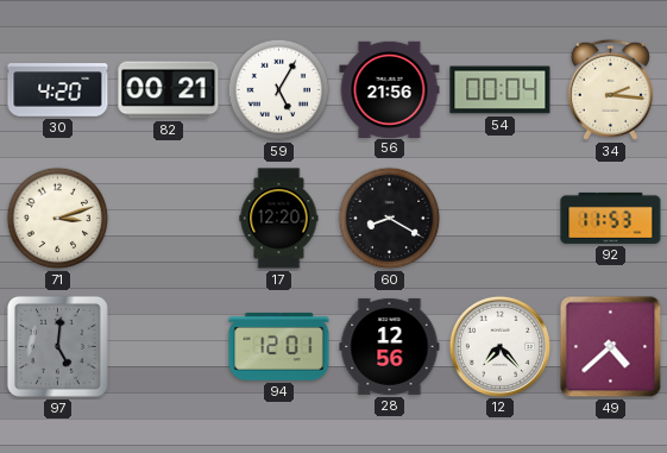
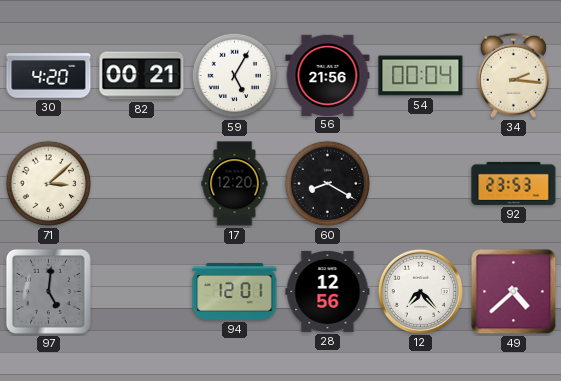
71: 3:12 -> 3:08 (49, 184)
92: 11:53 -> 23:53 (514, 183)
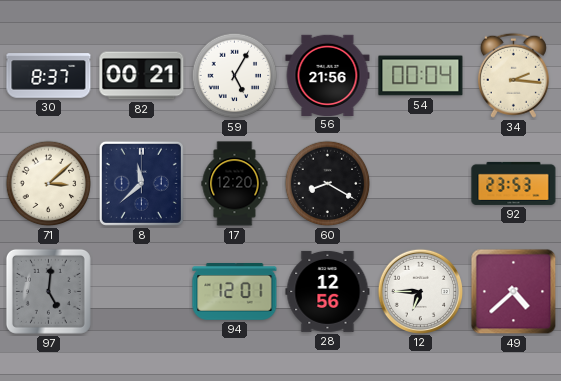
30: 4:20 -> 8:37 (49, 76)
8: none -> 11:38 (141, 183)
12: 7:23 -> 6:45 (420, 291)
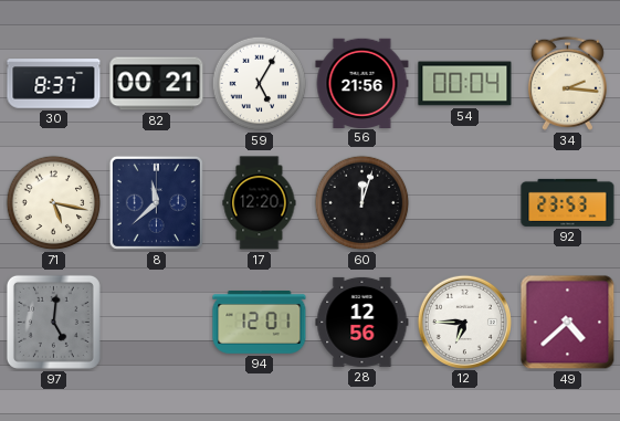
71: 3:08 -> 5:17 (54, 203)
60: 8:20 -> 12:03 (362, 203)
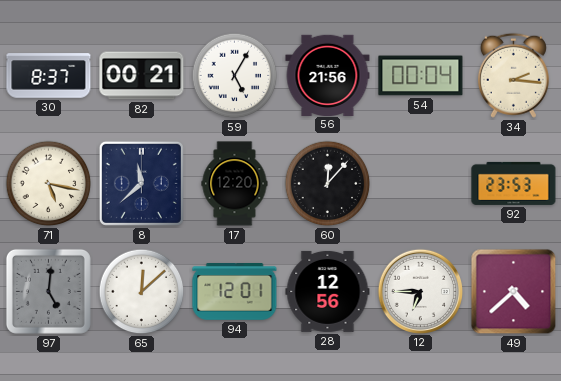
60: 12:03 -> 12:07 (328, 184)
65: none -> 12:08 (142, 292)
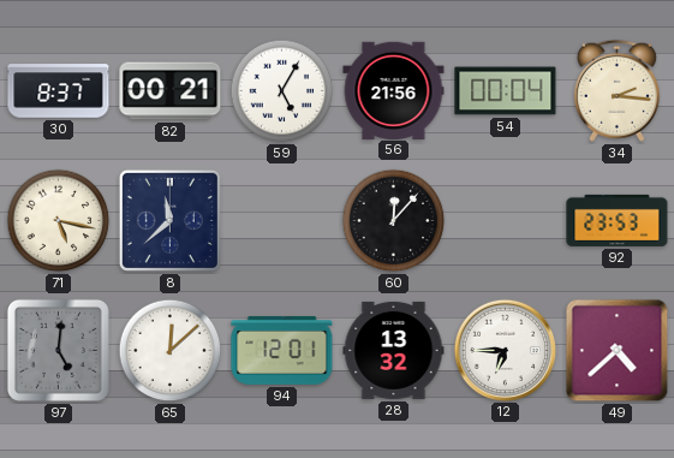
17: 12:20 -> none (235, 184)
28: 12:56 -> 13:32 (394, 350)
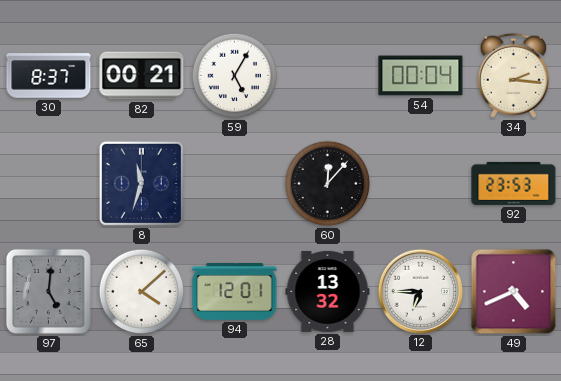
56: 21:56 -> none (394, 90)
71: 5:17 -> none (59, 221)
8: 11:38 -> 11:33 (141, 183)
65: 12:08 -> 4:08 (142, 292)
49: 4:38 -> 4:41 (514, 292)
